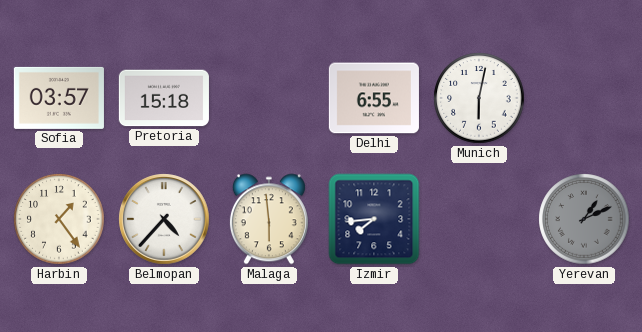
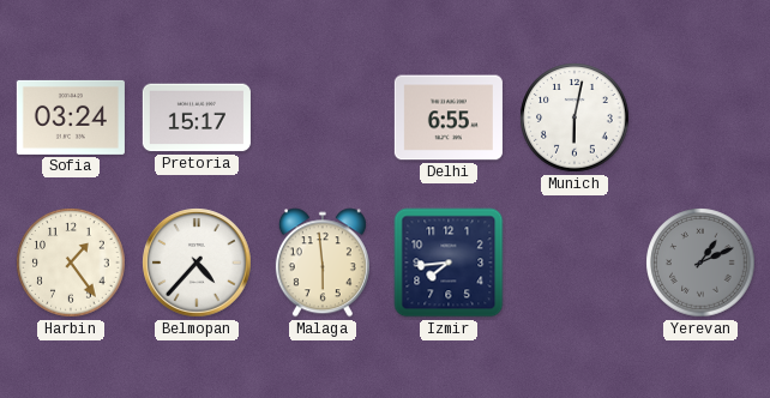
Sofia: 03:57 -> 03:24 (71, 117)
Pretoria: 15:18 -> 15:17 (197, 117)
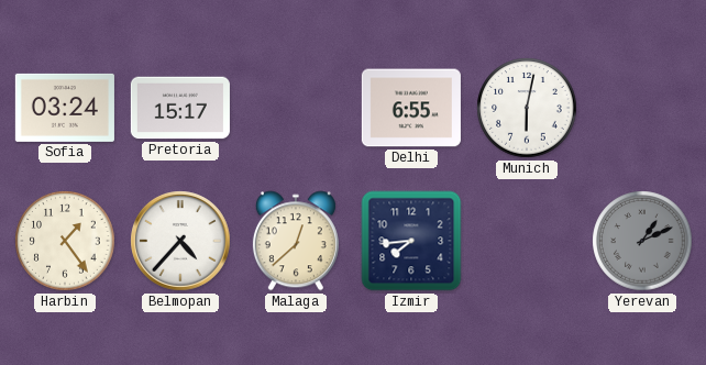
Malaga: 5:59 -> 12:38 (296, 241)
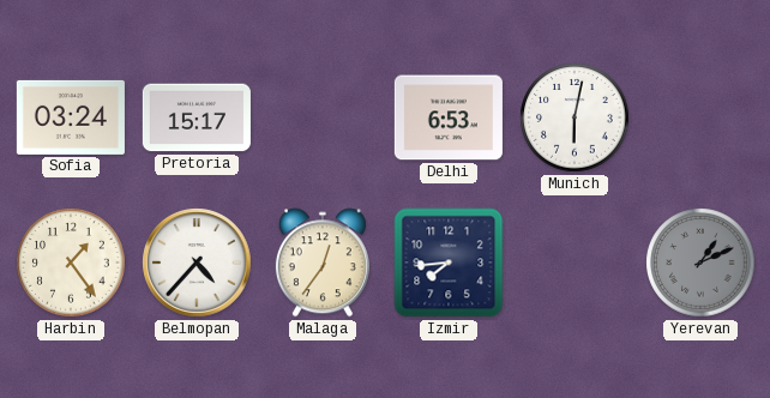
Delhi: 6:55 -> 6:53 (449, 117)
Malaga: 12:38 -> 12:36 (323, 263)
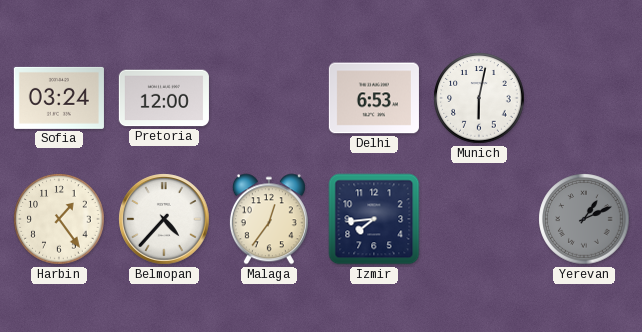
Pretoria: 15:17 -> 12:00 (164, 98)
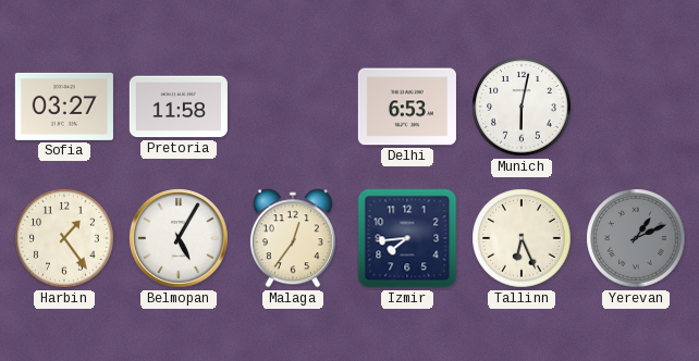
Sofia: 03:24 -> 03:27 (64, 107)
Pretoria: 12:00 -> 11:58 (179, 107)
Belmopan: 4:37 -> 5:05 (179, 238)
Tallinn: none -> 6:26 (522, 238)
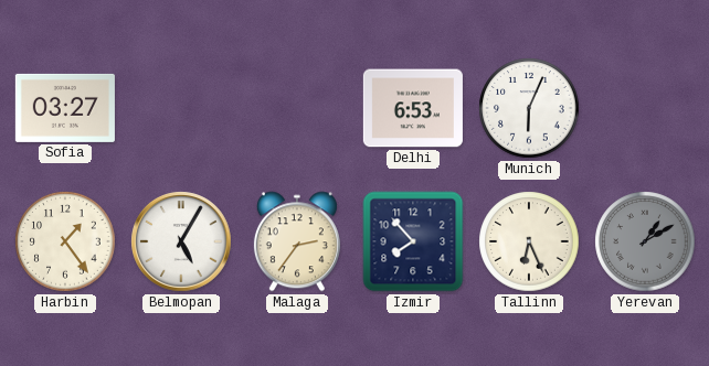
Pretoria: 11:58 -> none (179, 107)
Munich: 6:02 -> 6:04 (529, 108)
Malaga: 12:36 -> 2:36 (297, 241)
Izmir: 7:44 -> 7:53 (413, 241)
Yerevan: 1:11 -> 1:10 (645, 241)
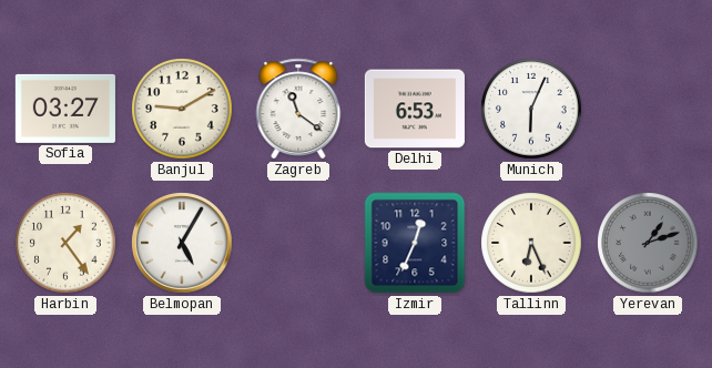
Banjul: none -> 9:10 (182, 109)
Zagreb: none -> 11:21 (298, 109)
Malaga: 2:36 -> none (297, 241)
Izmir: 7:53 -> 12:34 (415, 243)
Yerevan: 1:10 -> 1:12 (648, 243)
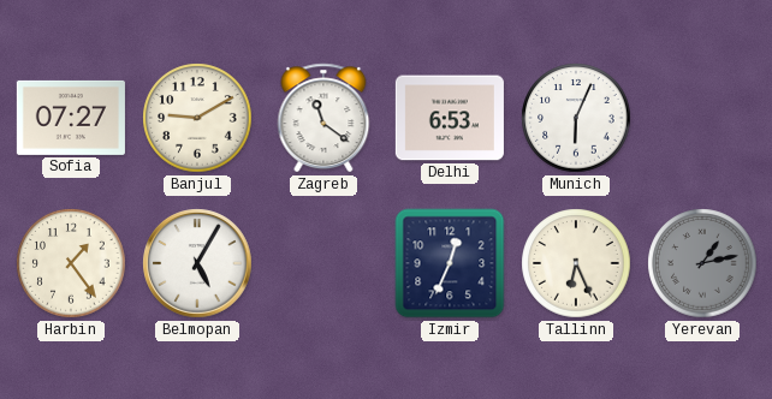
Sofia: 03:27 -> 07:27 (71, 118)
Yerevan: 1:12 -> 1:13 (702, 263)
